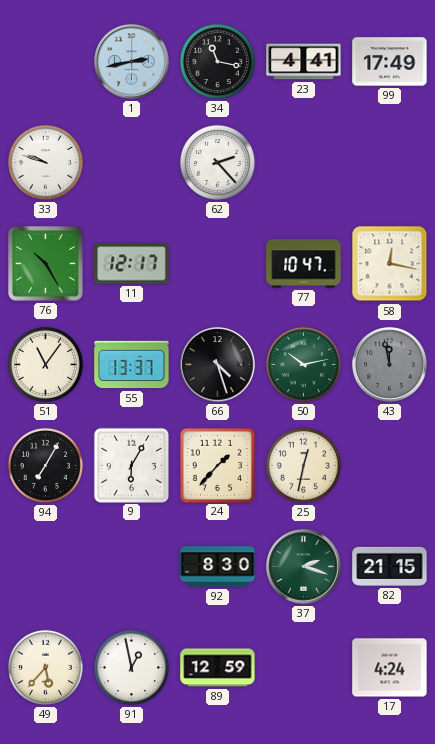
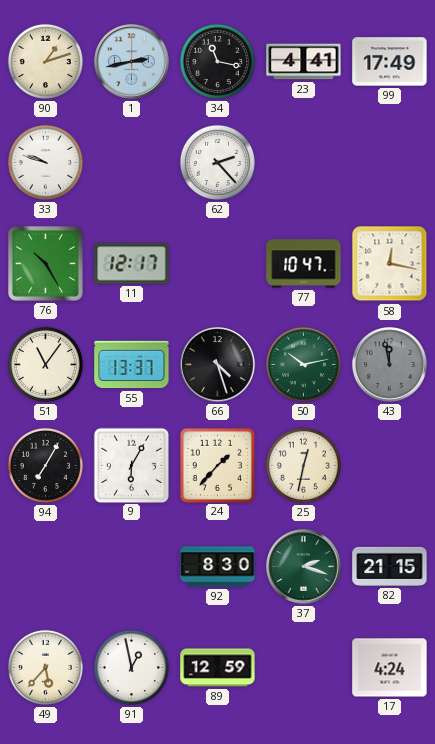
90: none -> 1:12 (45, 61)
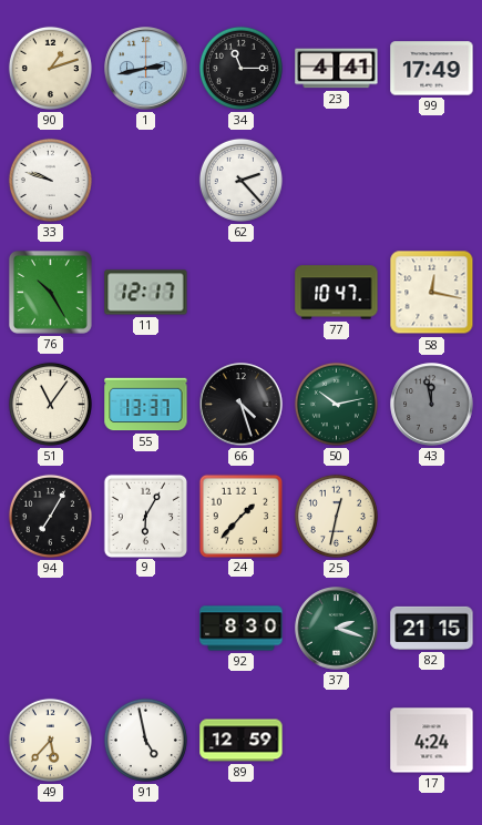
34: 11:17 -> 11:15 (240, 68)
91: 12:58 -> 4:58 (145, 740)
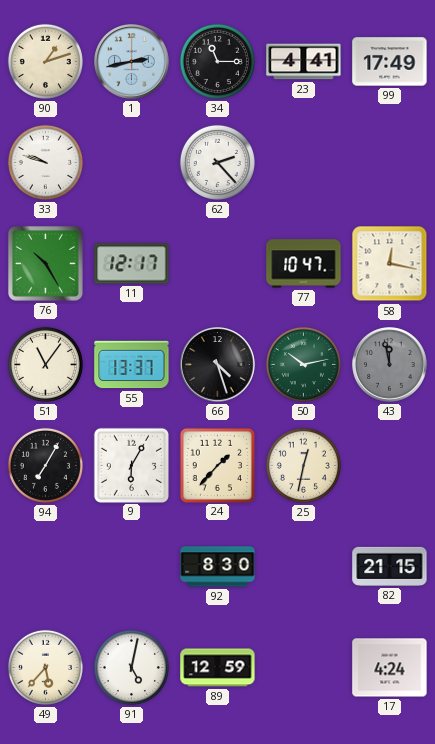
37: 2:18 -> none (337, 629)
91: 4:58 -> 5:02 (131, 667)
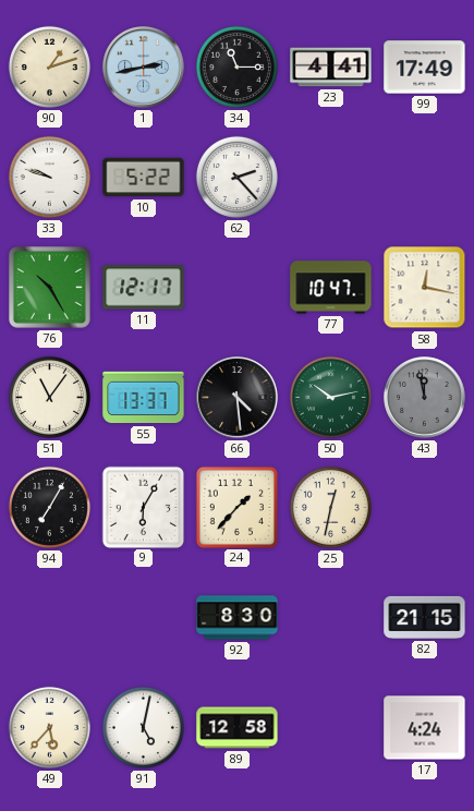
10: none -> 5:22 (144, 178)
66: 4:27 -> 4:29 (238, 398)
89: 12:59 -> 12:58 (238, 728)
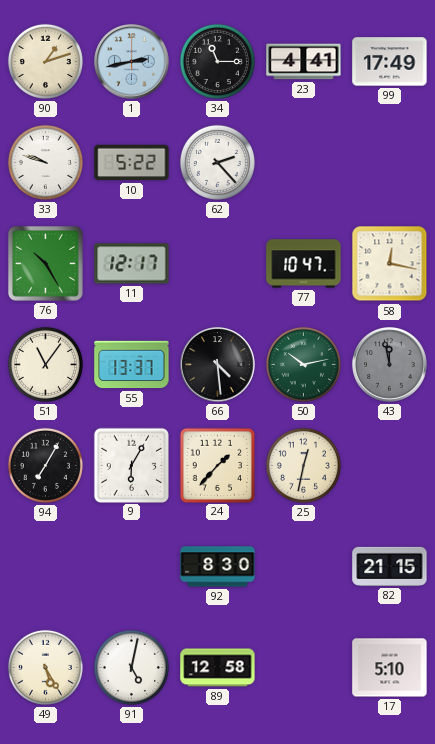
49: 5:37 -> 5:25 (45, 667)
17: 4:24 -> 5:10 (390, 668)
